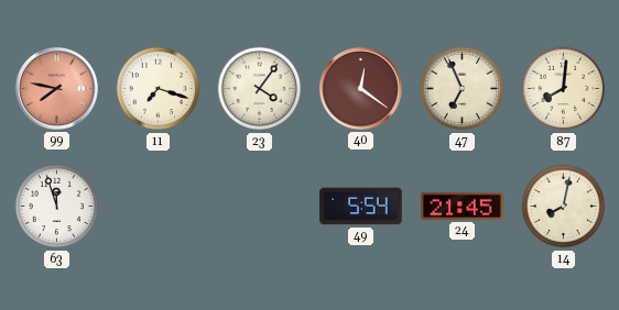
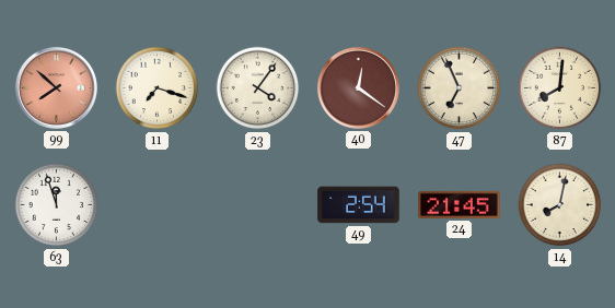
99: 7:47 -> 7:52 (56, 87)
49: 5:54 -> 2:54 (359, 205)
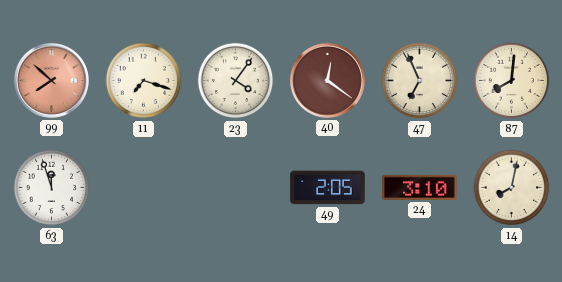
49: 2:54 -> 2:05 (328, 188)
24: 21:45 -> 3:10 (420, 187)
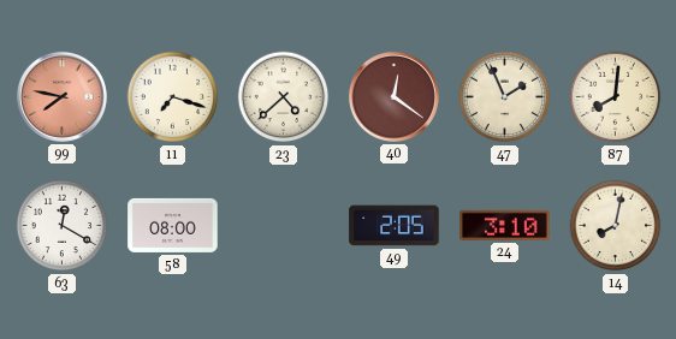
99: 7:52 -> 7:47 (61, 96)
23: 4:06 -> 4:38 (284, 97)
47: 6:56 -> 1:56 (505, 97)
63: 11:57 -> 12:20 (63, 226)
58: none -> 08:00 (173, 225)
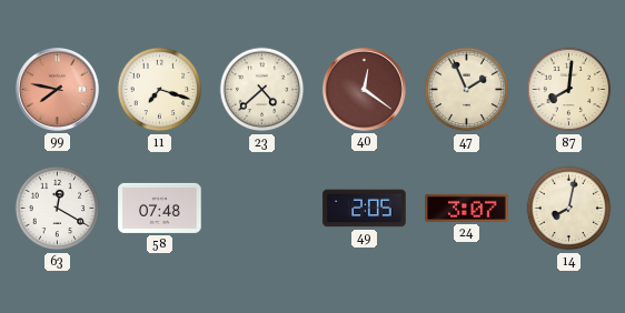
58: 08:00 -> 07:48 (160, 208)
24: 3:10 -> 3:07 (467, 208)
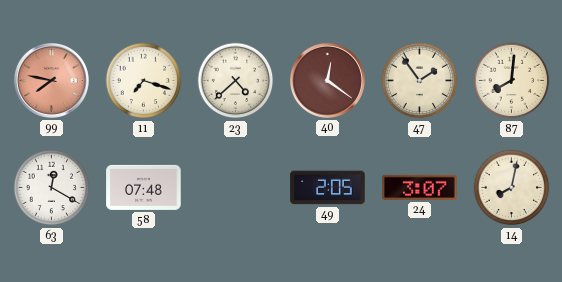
47: 1:56 -> 1:54 (420, 81)
